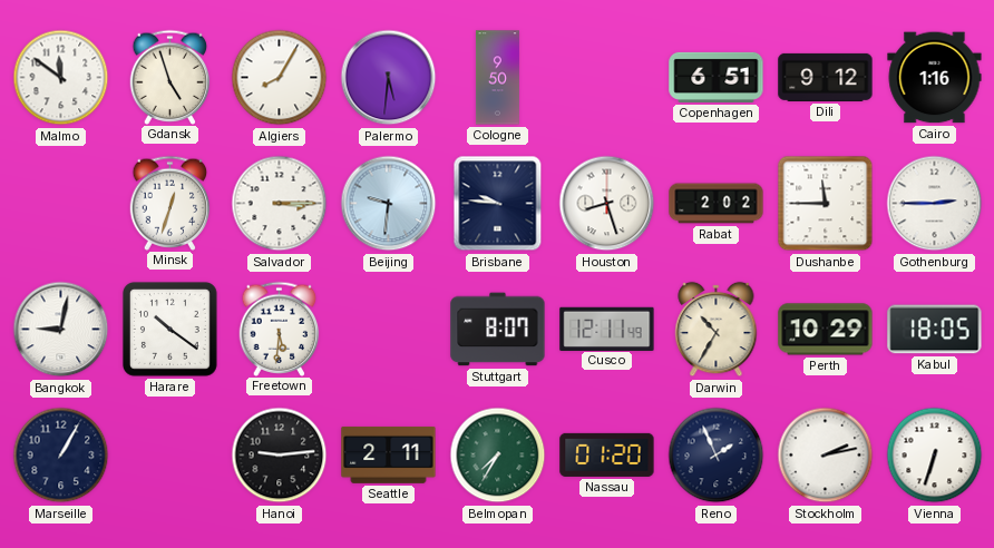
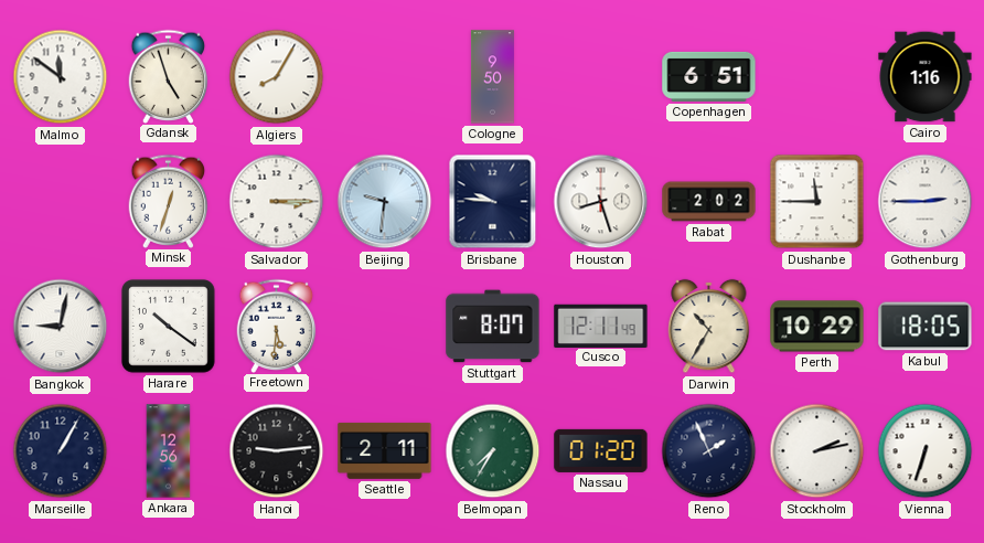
Palermo: 5:31 -> none (389, 78)
Dili: 9:12 -> none (826, 77)
Ankara: none -> 12:56 (169, 451)
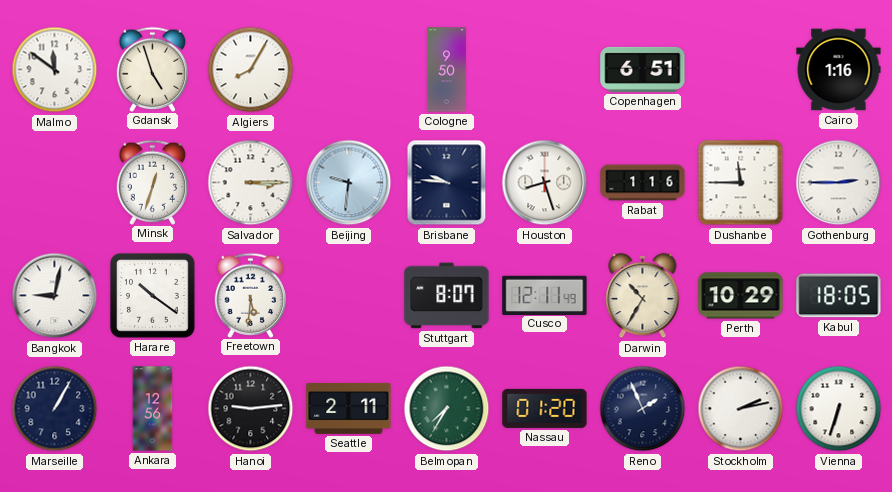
Rabat: 2:02 -> 1:16 (643, 183)
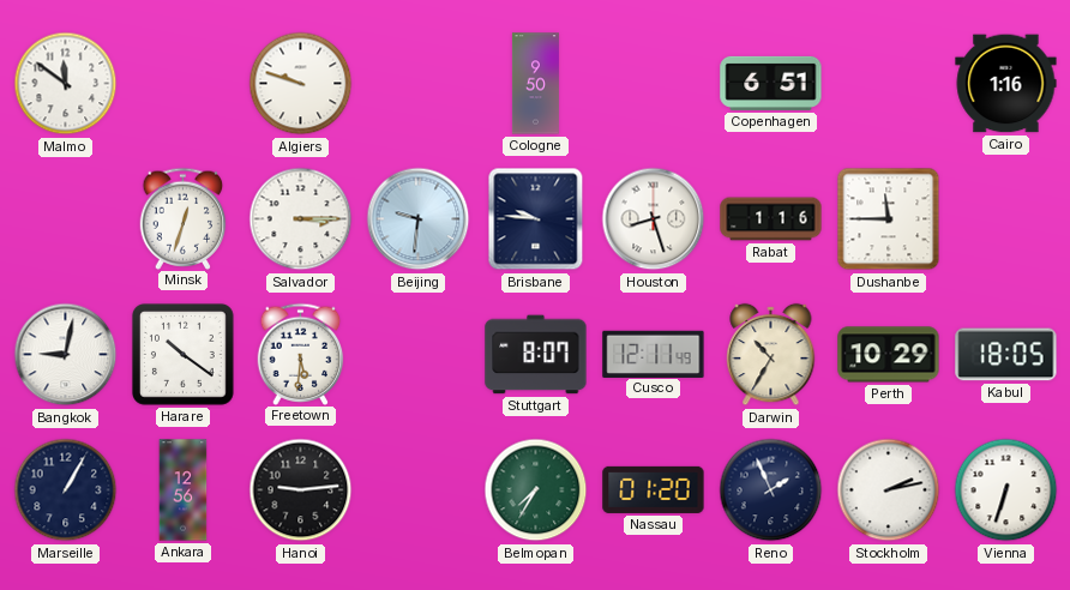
Gdansk: 4:57 -> none (153, 69)
Algiers: 8:05 -> 9:48 (301, 84)
Gothenburg: 2:45 -> none (839, 183)
Seattle: 2:11 -> none (349, 408)
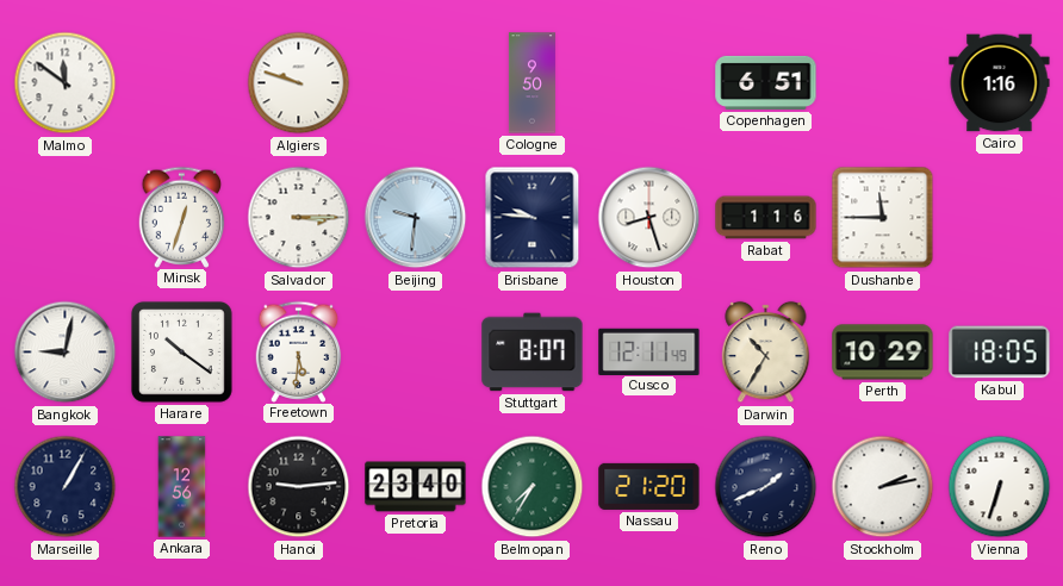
Pretoria: none -> 23:40 (416, 487)
Nassau: 01:20 -> 21:20 (649, 486)
Reno: 1:56 -> 1:41 (766, 487)
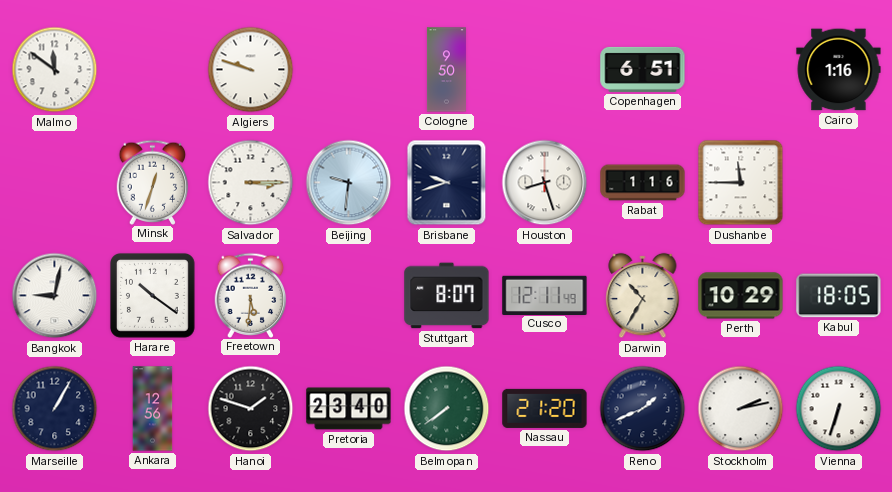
Brisbane: 9:46 -> 9:42 (447, 183)
Hanoi: 9:14 -> 1:48 (251, 409)
Belmopan: 7:35 -> 7:39 (447, 409)
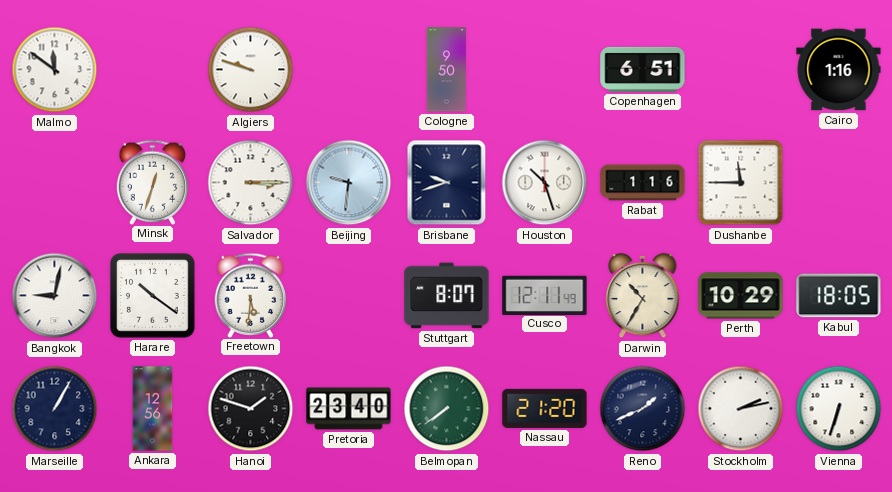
Houston: 8:27 -> 10:27 (545, 183)
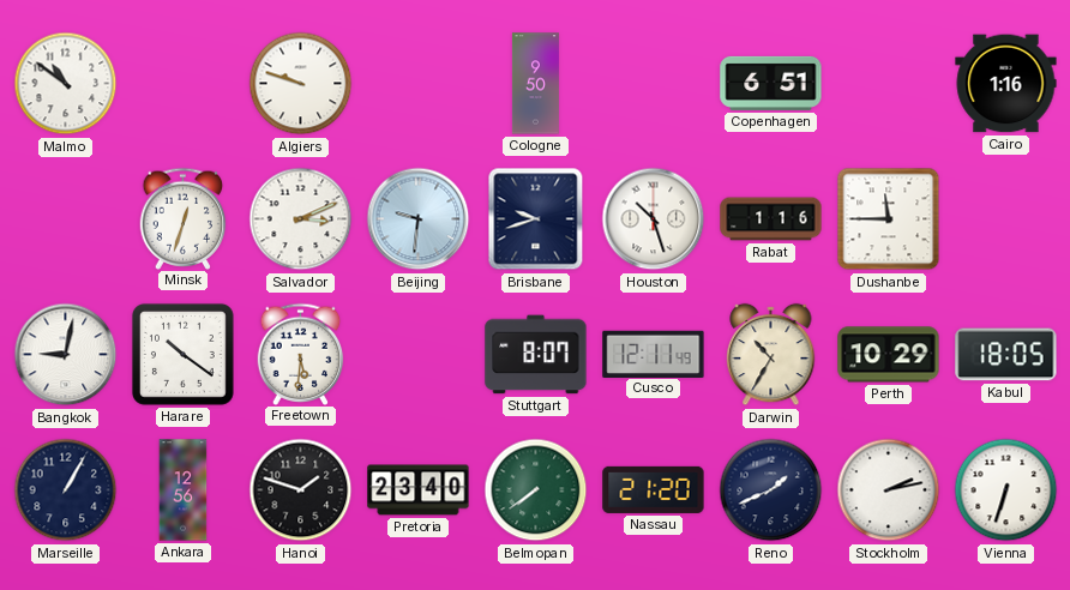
Malmo: 11:51 -> 10:51 (66, 84)
Salvador: 3:15 -> 3:11 (301, 219)
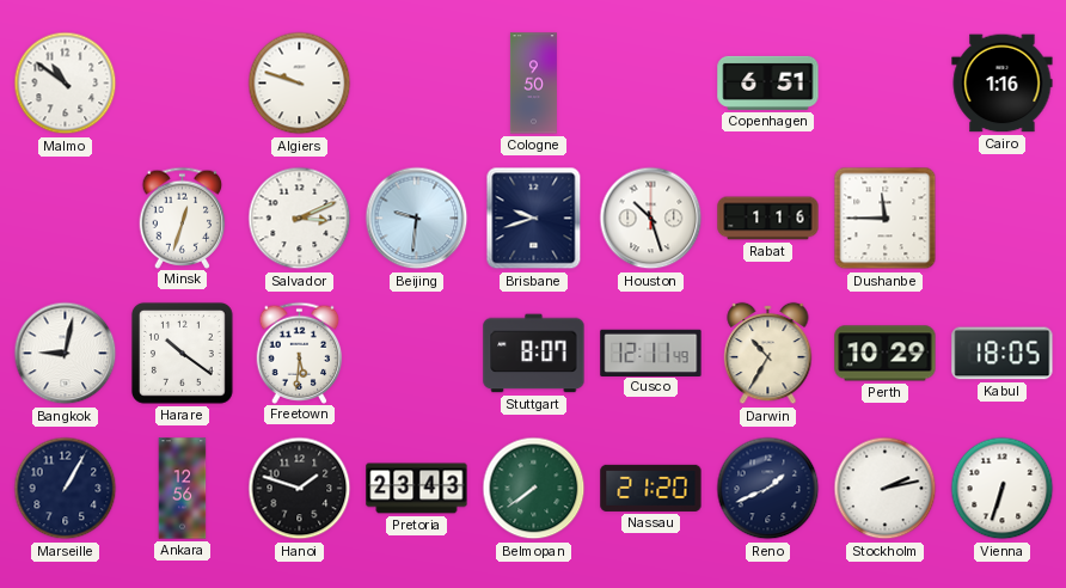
Pretoria: 23:40 -> 23:43 (417, 489)
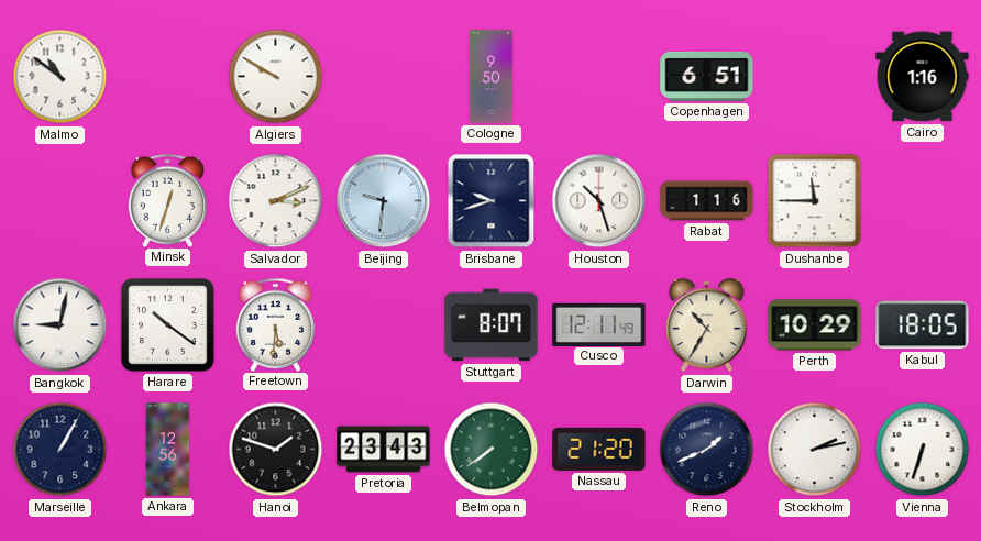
Algiers: 9:48 -> 9:50 (276, 77)
